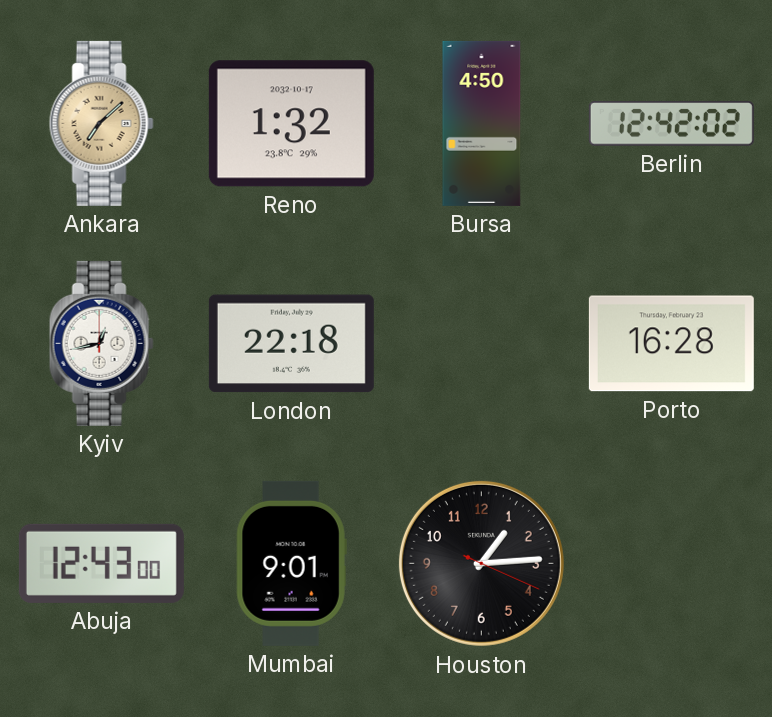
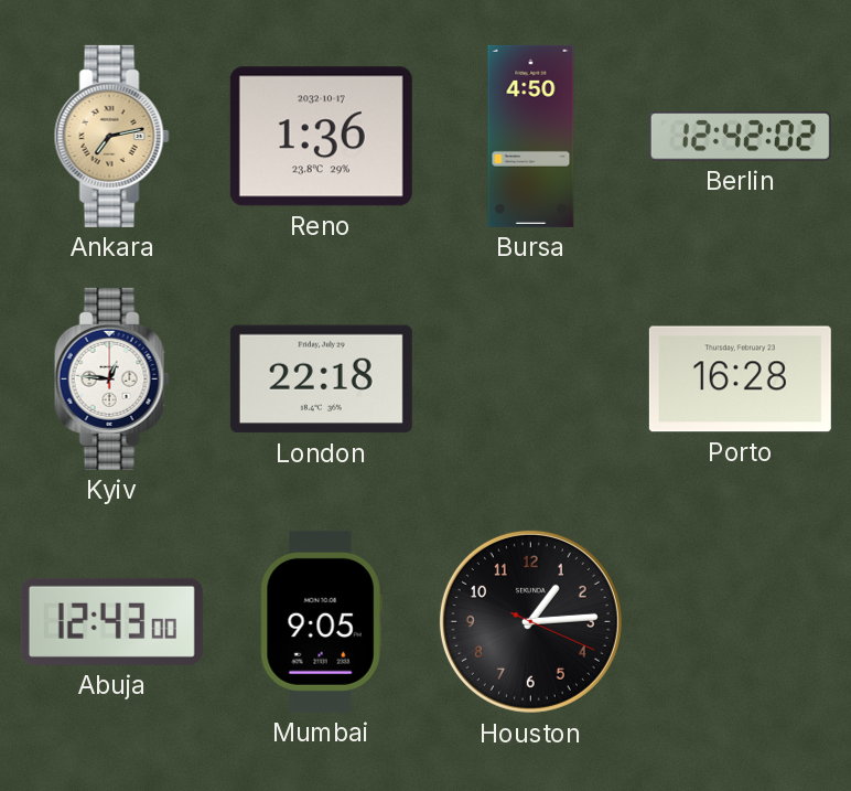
Ankara: 7:08 -> 7:13 (111, 136)
Reno: 1:32 -> 1:36 (321, 137)
Kyiv: 12:43 -> 12:46 (111, 378)
Mumbai: 9:01 -> 9:05 (321, 621)
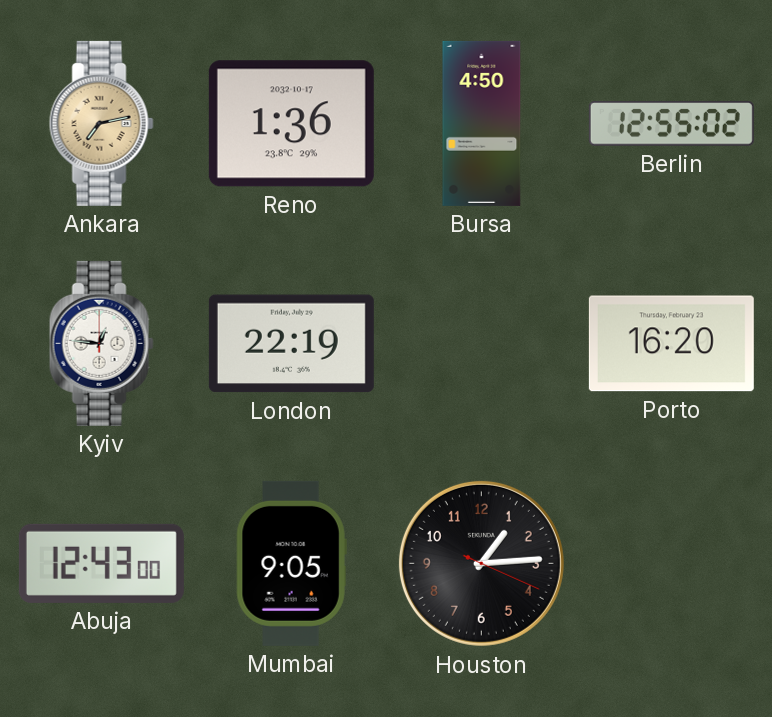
Berlin: 12:42 -> 12:55 (671, 124)
London: 22:18 -> 22:19 (291, 344)
Porto: 16:28 -> 16:20 (671, 344)
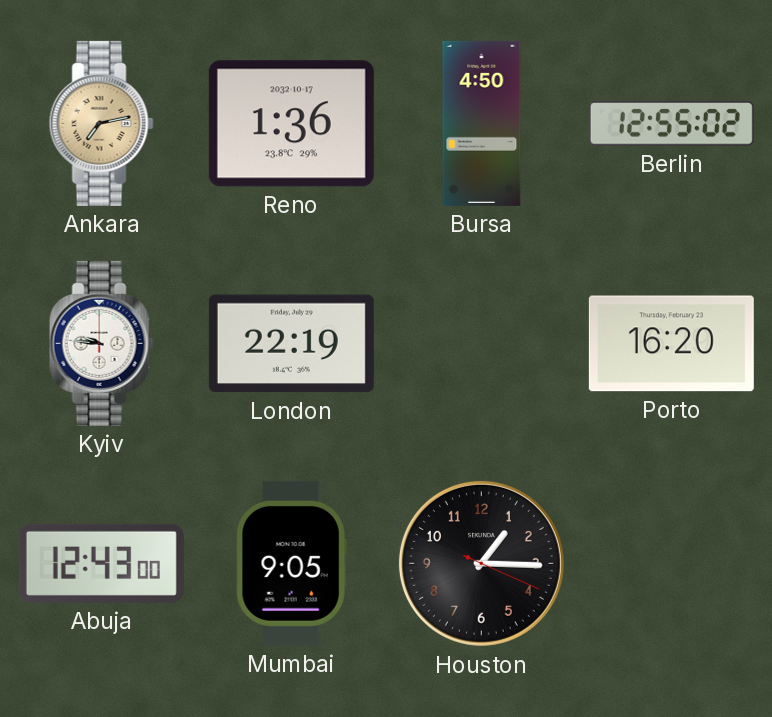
Kyiv: 12:46 -> 9:46 (101, 343)
Houston: 1:14 -> 1:15 (481, 563)
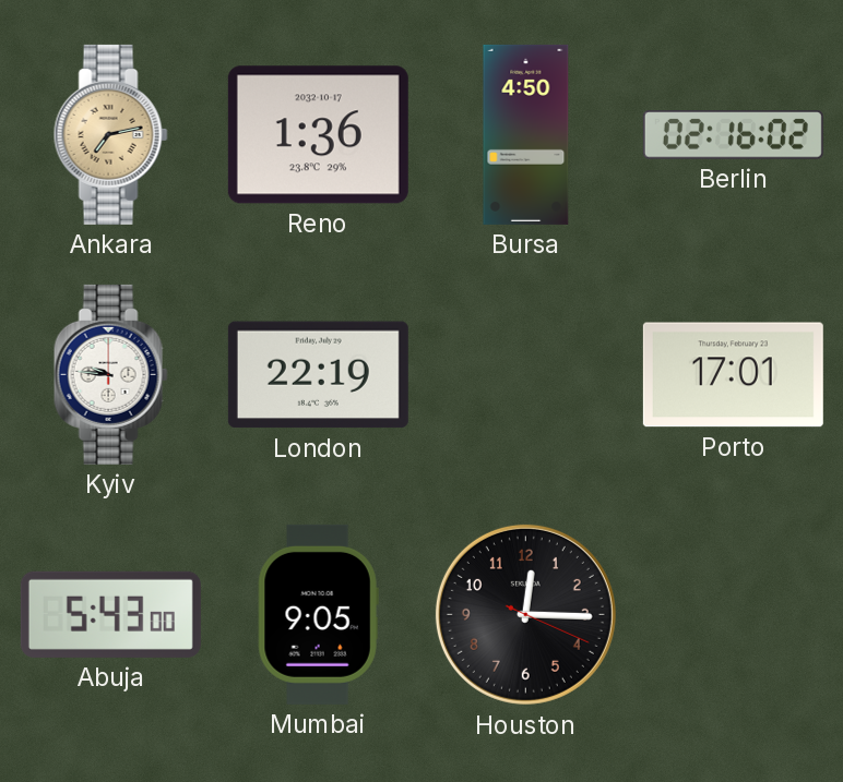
Berlin: 12:55 -> 02:16 (733, 135)
Porto: 16:20 -> 17:01 (733, 375)
Abuja: 12:43 -> 5:43 (110, 614)
Houston: 1:15 -> 12:15 (525, 614)
